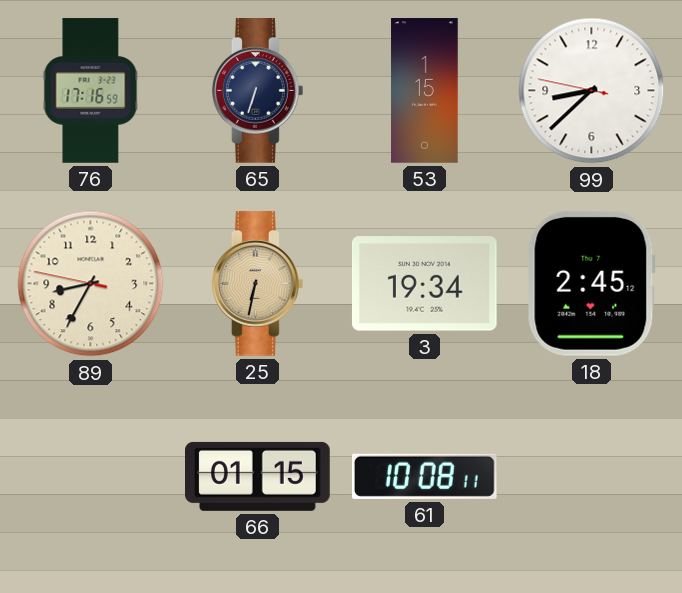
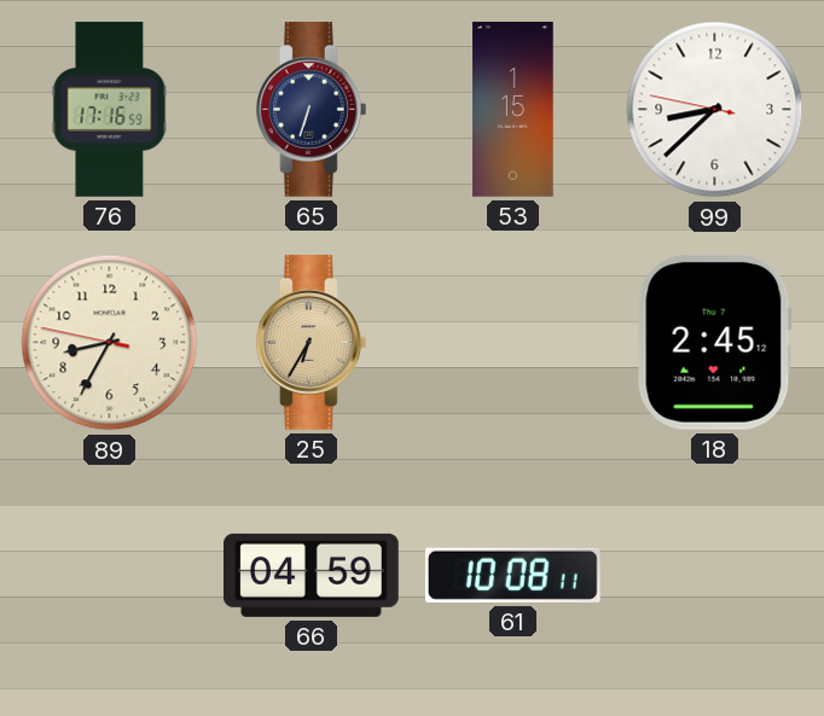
25: 6:32 -> 6:35 (311, 343)
3: 19:34 -> none (424, 284)
66: 01:15 -> 04:59 (312, 575)
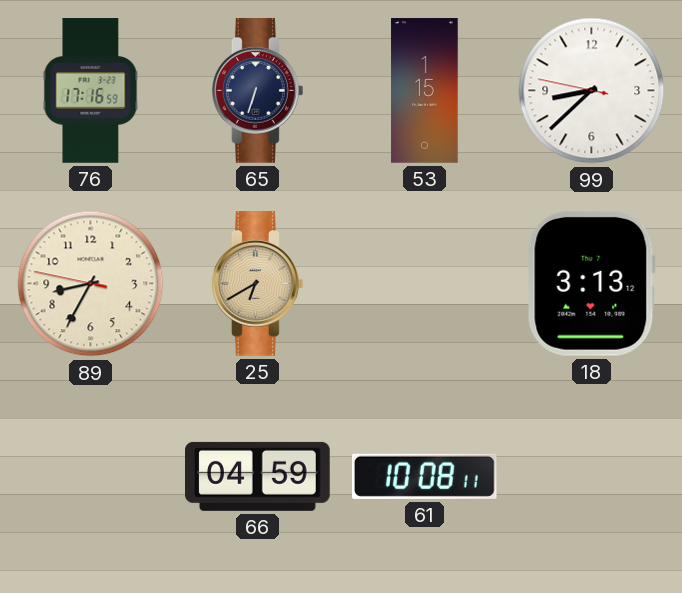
25: 6:35 -> 6:40 (257, 284)
18: 2:45 -> 3:13 (591, 283)
